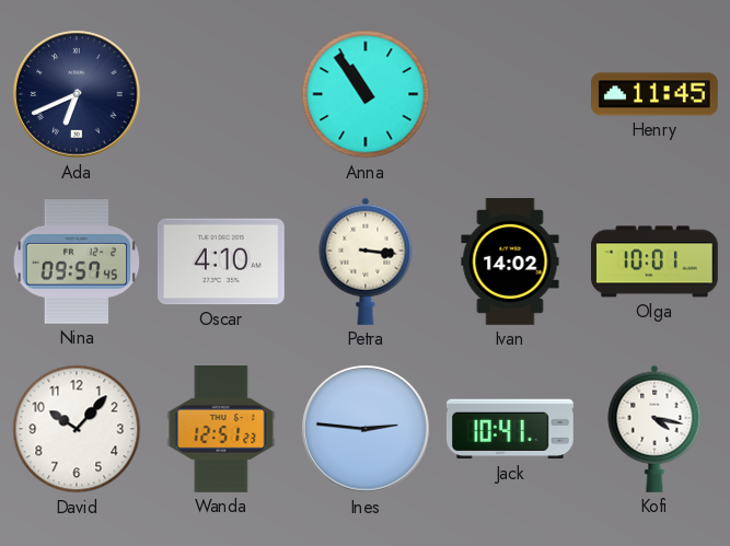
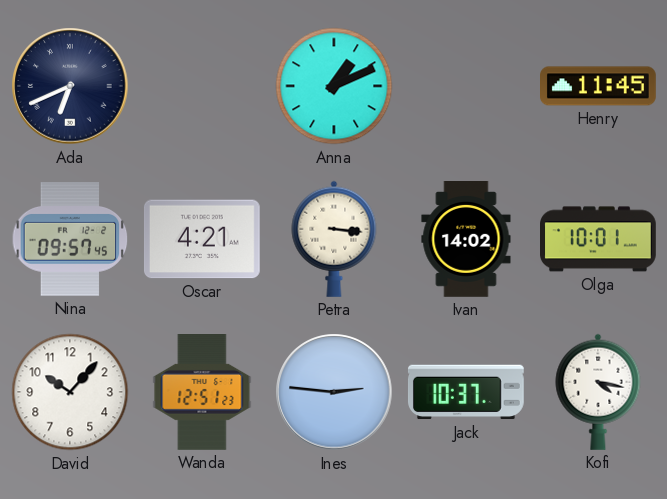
Anna: 10:54 -> 1:11 (334, 86)
Oscar: 4:10 -> 4:21 (202, 239)
Jack: 10:41 -> 10:37 (466, 392)
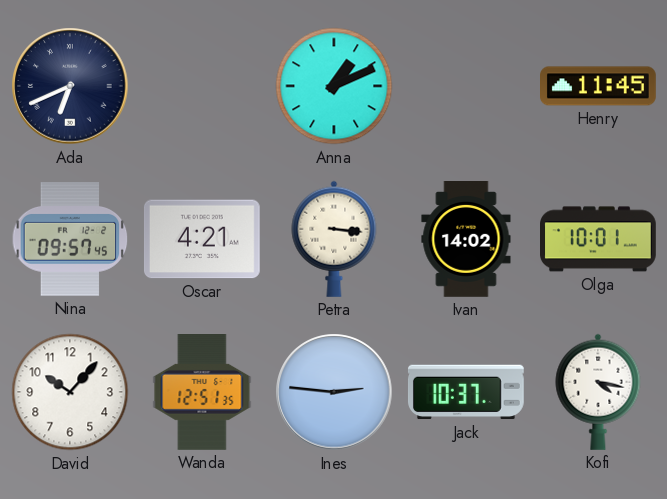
Wanda: 12:51:23 -> 12:51:35 (202, 393)
